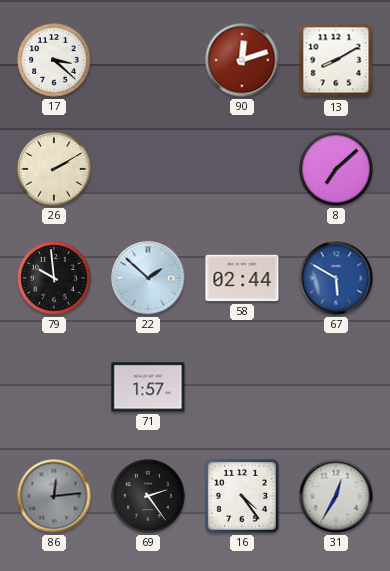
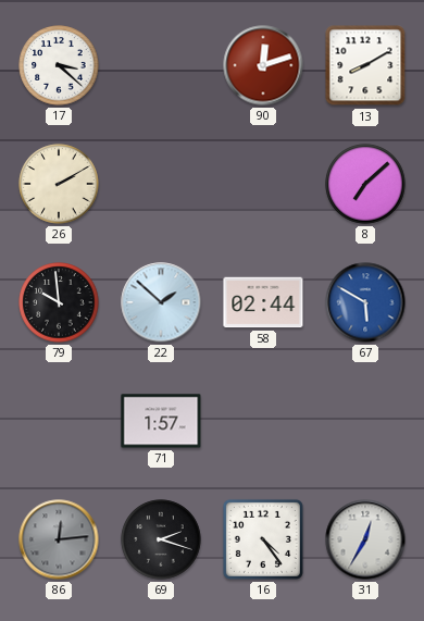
69: 2:24 -> 2:18 (161, 539)
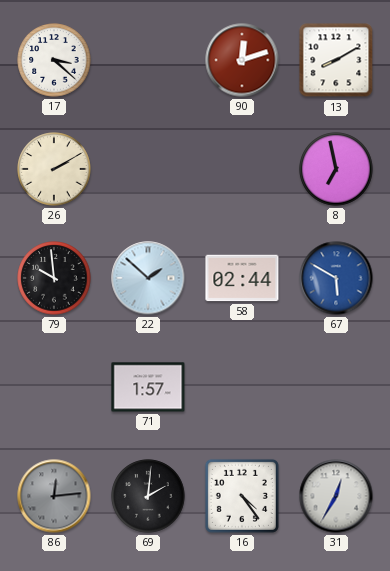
8: 7:08 -> 6:58 (336, 169)
69: 2:18 -> 2:01 (148, 496)
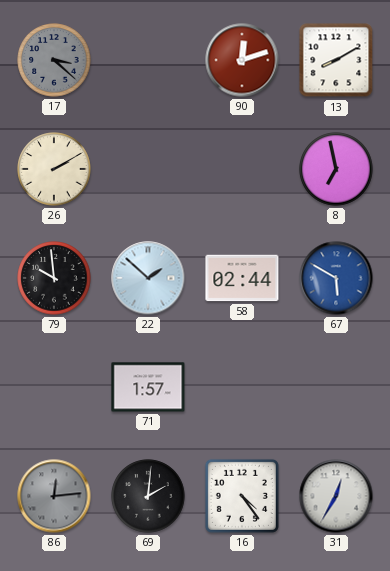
17 dial: white -> grey (54, 60)
